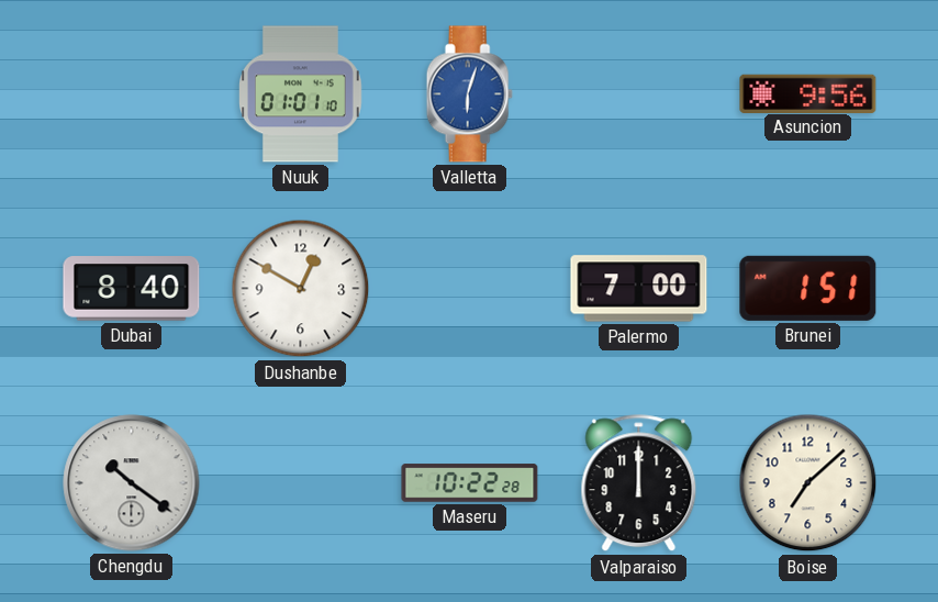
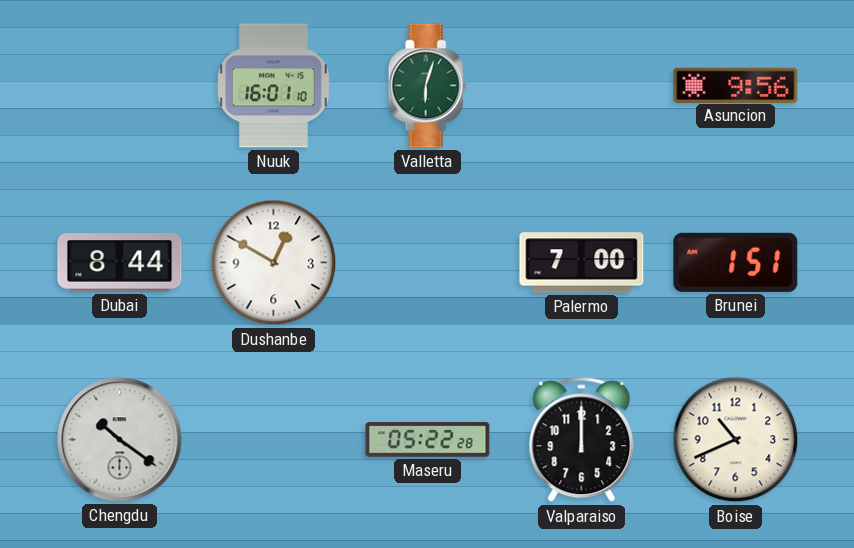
Nuuk: 01:01 -> 16:01 (274, 86)
Valletta dial: blue -> green (427, 86)
Dubai: 8:40 -> 8:44 (120, 263)
Maseru: 10:22 -> 05:22 (428, 440)
Boise: 7:08 -> 10:41 (736, 440)
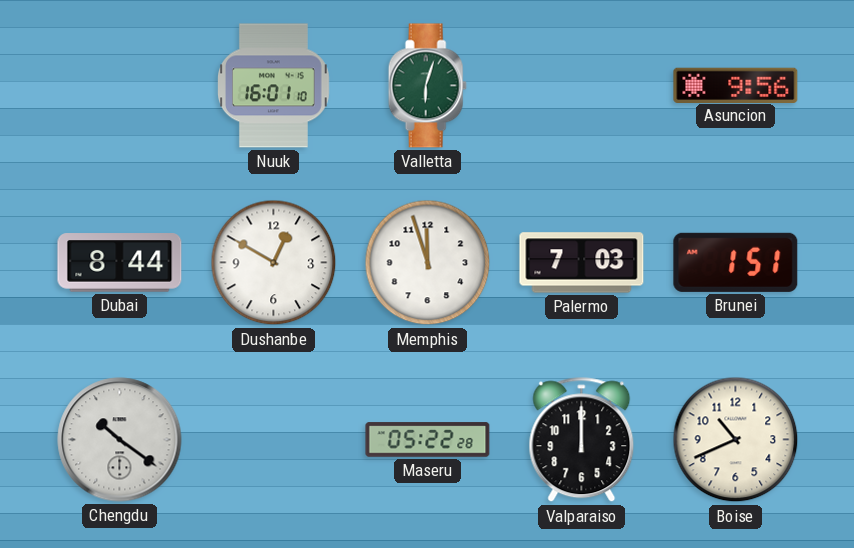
Memphis: none -> 11:57 (428, 263)
Palermo: 7:00 -> 7:03 (582, 263)
